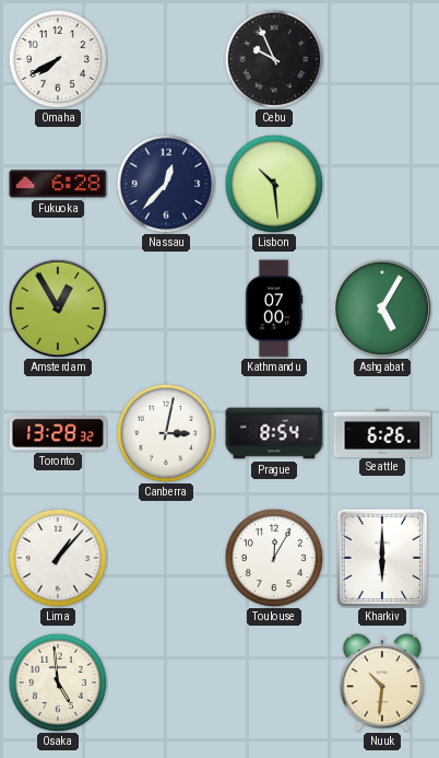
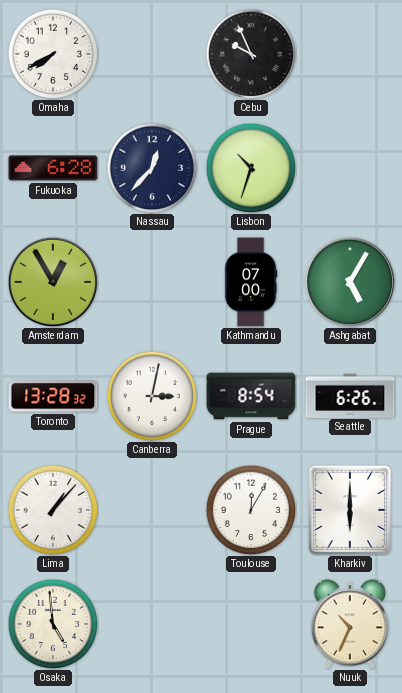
Lisbon: 10:29 -> 10:33 (251, 168)
Nuuk: 10:31 -> 10:34 (350, 624)
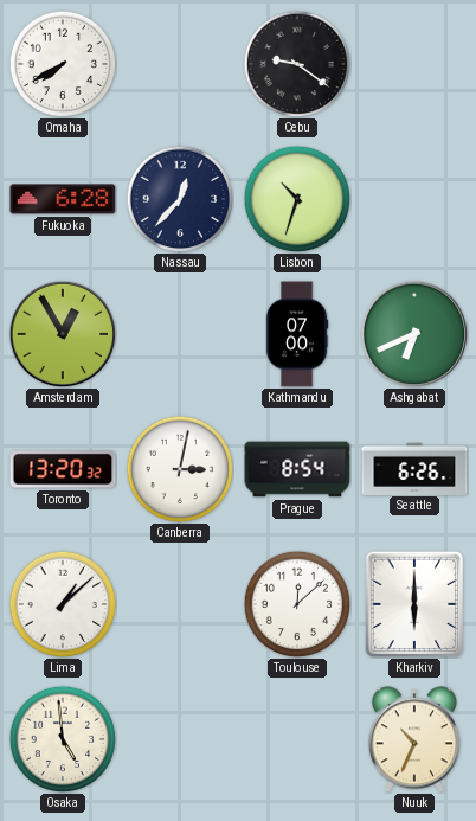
Cebu: 9:56 -> 9:21 (297, 64)
Ashgabat: 5:05 -> 6:41 (414, 334)
Toronto: 13:28 -> 13:20 (63, 469)
Lima: 1:07 -> 1:08 (63, 604)
Toulouse: 12:05 -> 12:08 (297, 604)
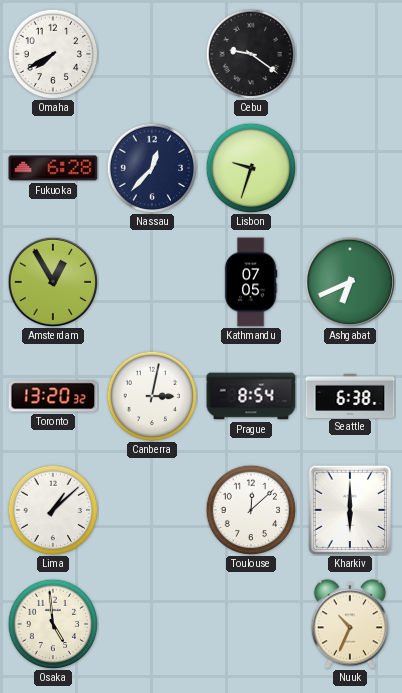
Lisbon: 10:33 -> 9:33 (251, 168)
Kathmandu: 07:00 -> 07:05 (251, 282)
Seattle: 6:26 -> 6:38 (350, 395)
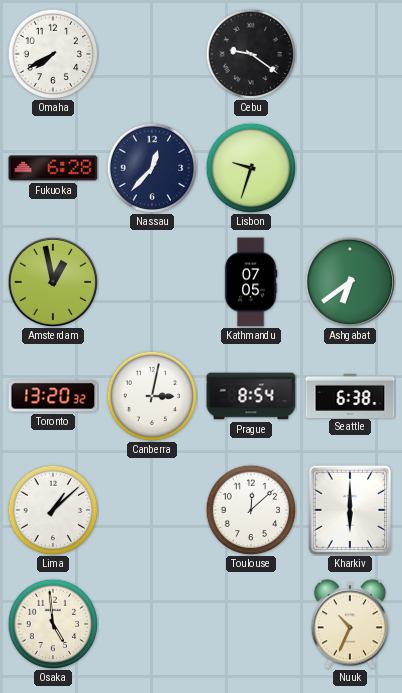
Amsterdam: 12:55 -> 12:58 (53, 282)
Ashgabat: 6:41 -> 6:39 (350, 282)
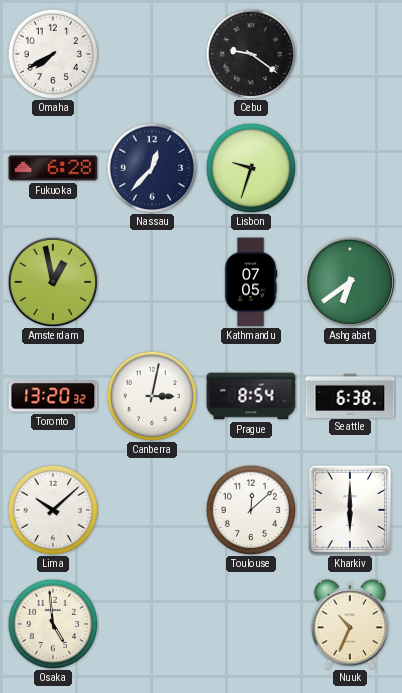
Lima: 1:08 -> 10:08 (53, 510)
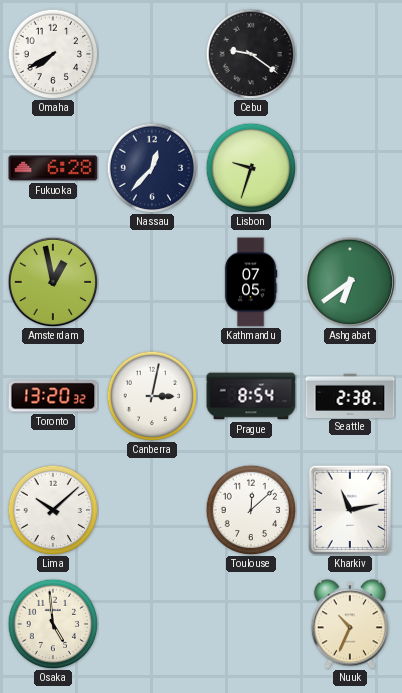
Seattle: 6:38 -> 2:38 (350, 395)
Kharkiv: 6:00 -> 11:13 (350, 510)
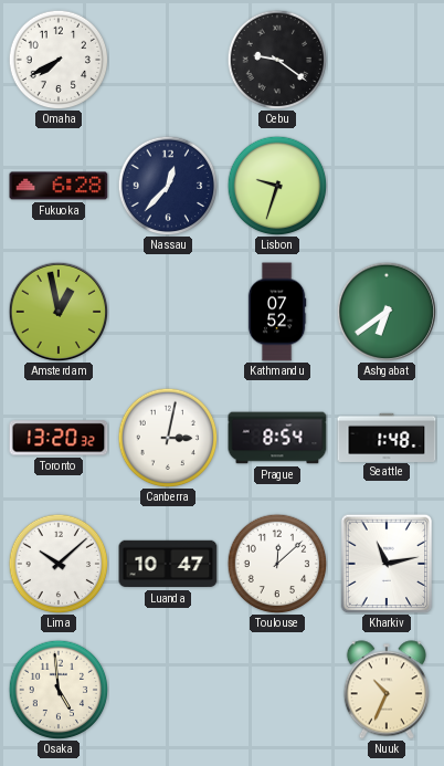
Kathmandu: 07:05 -> 07:52 (277, 312)
Seattle: 2:38 -> 1:48 (387, 437)
Luanda: none -> 10:47 (168, 564)
